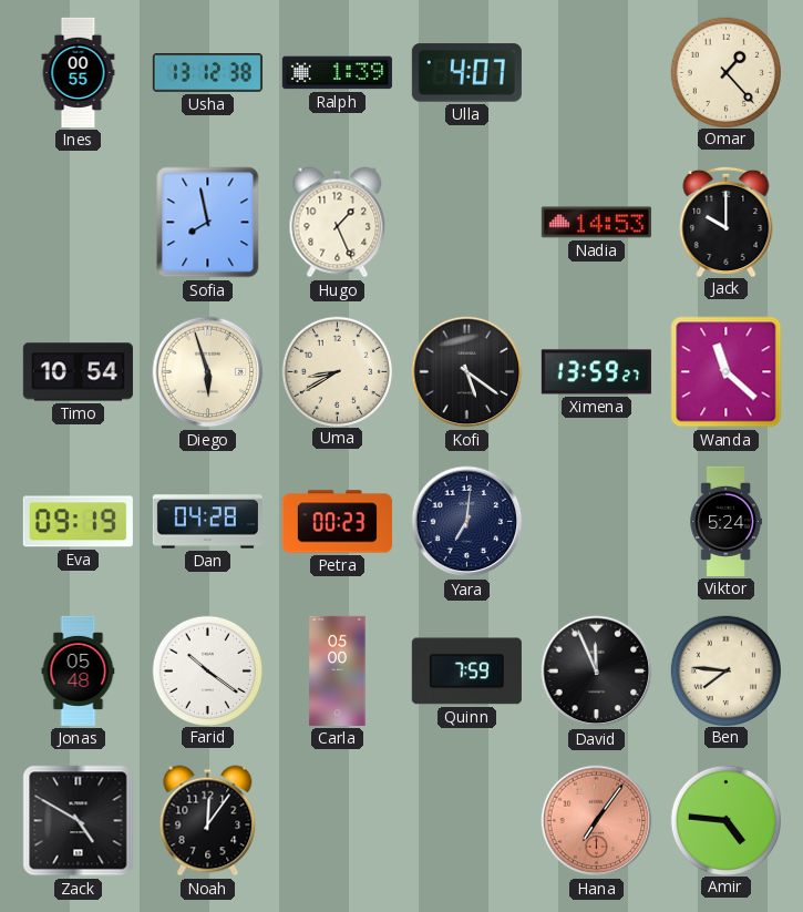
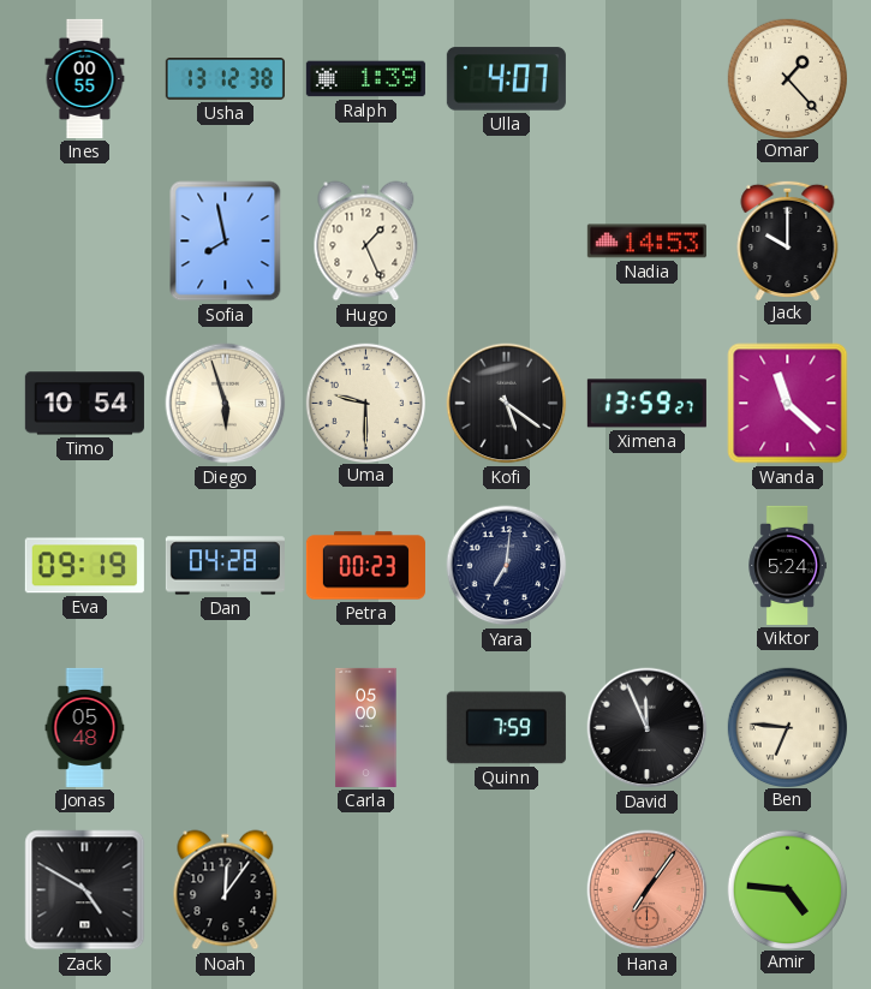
Uma: 8:40 -> 9:30 (365, 403)
Farid: 10:21 -> none (207, 670)
Ben: 7:46 -> 6:46 (787, 727)
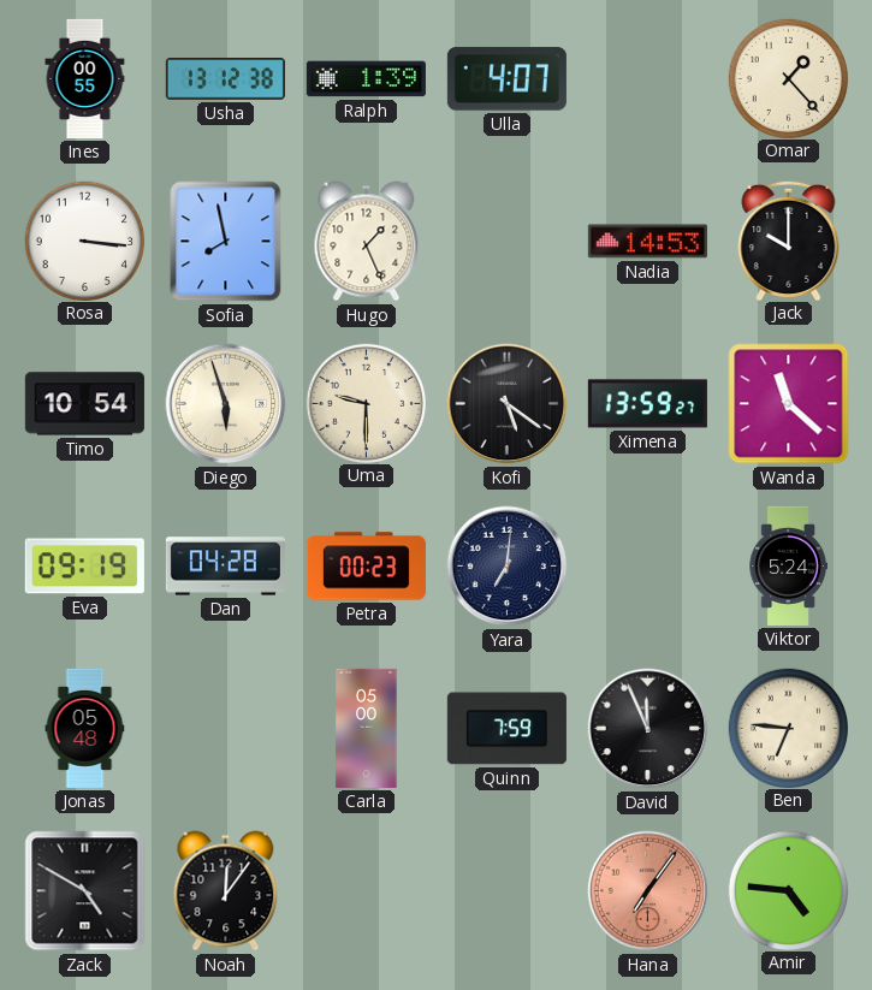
Rosa: none -> 3:16 (84, 241)
